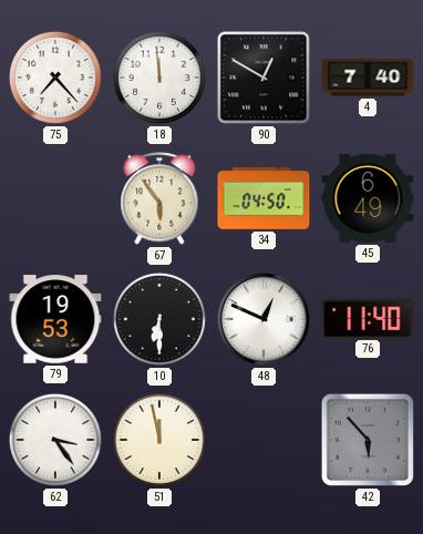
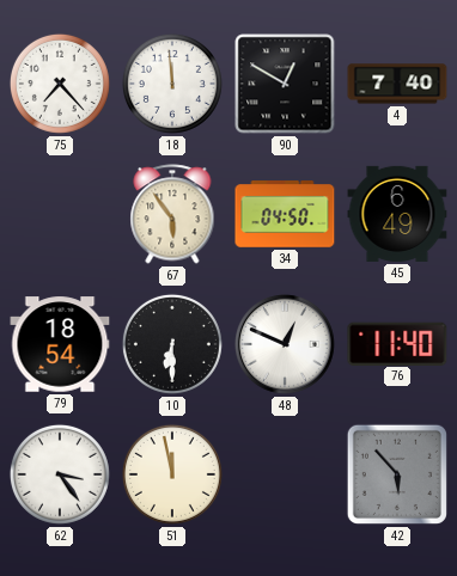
79: 19:53 -> 18:54 (60, 344)
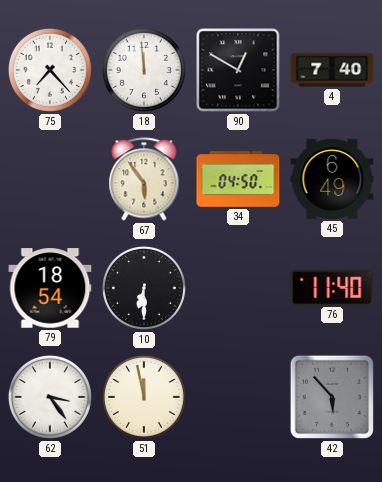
48: 12:49 -> none (286, 345)
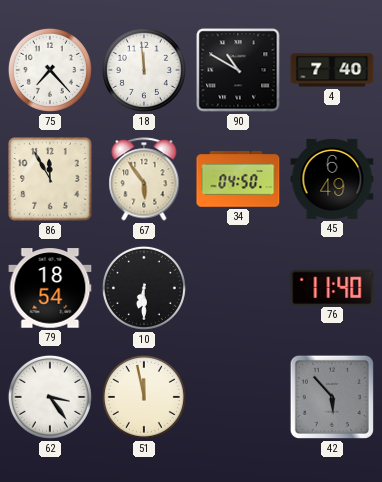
90: 12:50 -> 10:50 (238, 70)
86: none -> 11:55 (50, 179)
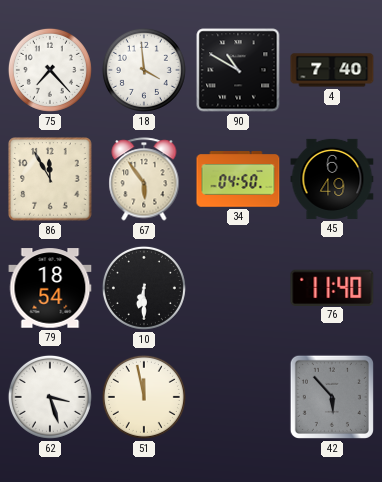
18: 11:59 -> 3:59 (144, 70)
62: 3:24 -> 3:27 (50, 397)
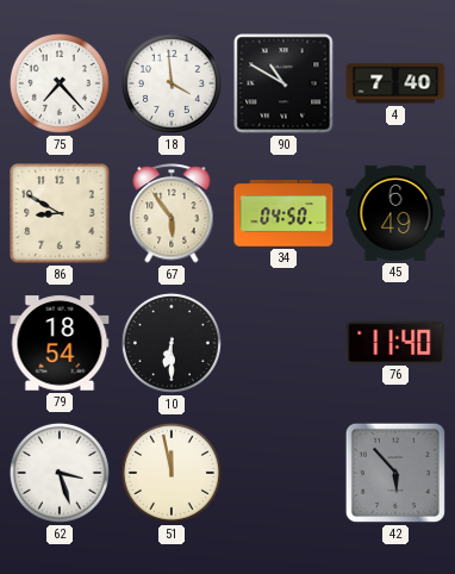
86: 11:55 -> 8:50 (60, 213)
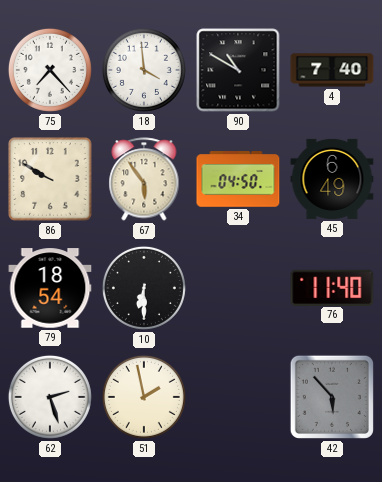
86: 8:50 -> 9:50 (50, 179)
62: 3:27 -> 2:27 (50, 397)
51: 11:58 -> 1:58 (144, 397)
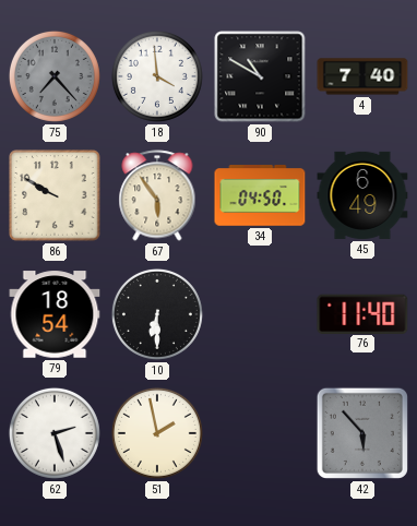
75 dial: white -> grey (55, 76)
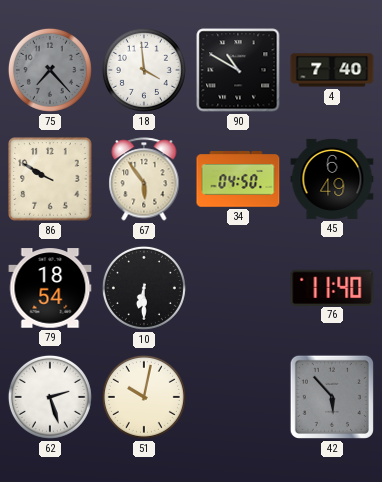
51: 1:58 -> 10:02 (144, 397)
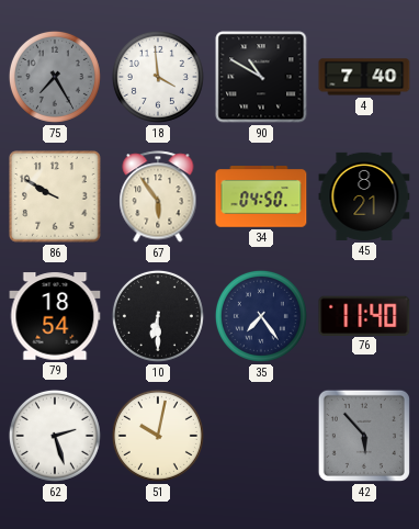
75: 7:23 -> 7:25 (55, 77)
45: 6:49 -> 8:21 (364, 196)
35: none -> 7:24 (261, 316)
